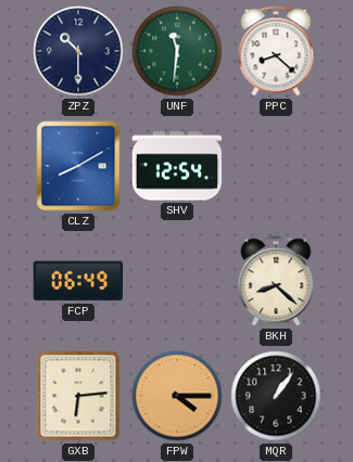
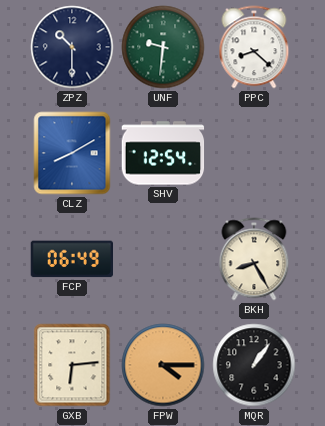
UNF: 11:31 -> 9:31 (163, 47)
BKH: 8:22 -> 8:25 (254, 259)
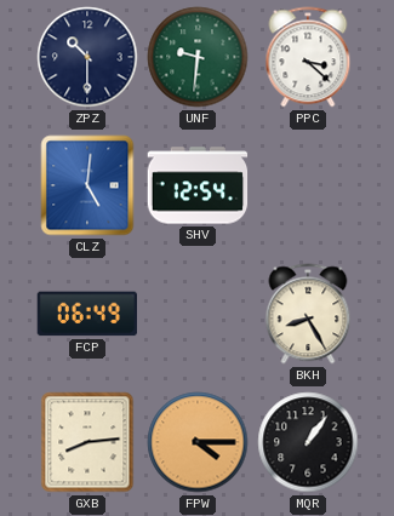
PPC: 8:22 -> 3:22 (308, 57)
CLZ: 8:10 -> 5:01 (87, 185)
GXB: 6:14 -> 8:14 (87, 442)
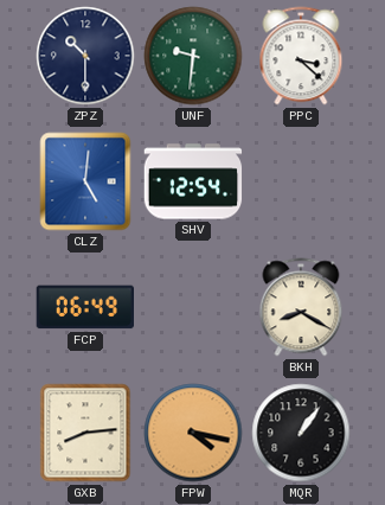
BKH: 8:25 -> 8:20 (301, 307)
FPW: 4:15 -> 4:17 (193, 433)
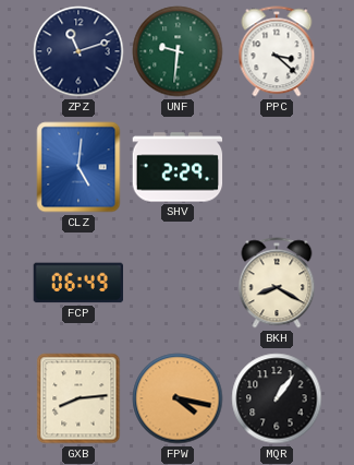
ZPZ: 10:30 -> 11:12 (78, 51)
SHV: 12:54 -> 2:29 (178, 167)
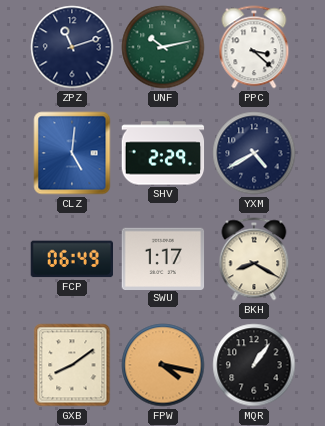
UNF: 9:31 -> 10:13 (163, 47)
YXM: none -> 4:40 (254, 153)
SWU: none -> 1:17 (163, 258)
GXB: 8:14 -> 8:09 (72, 365)
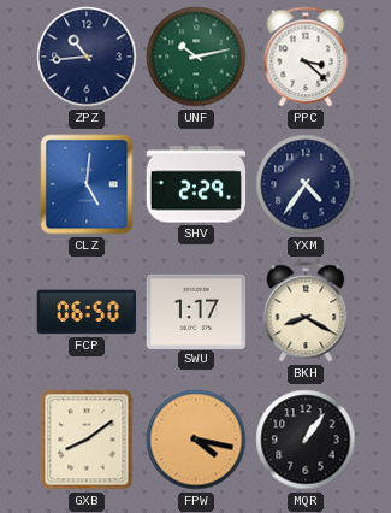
ZPZ: 11:12 -> 10:44 (87, 57)
YXM: 4:40 -> 4:36 (306, 184)
FCP: 06:49 -> 06:50 (87, 312)
